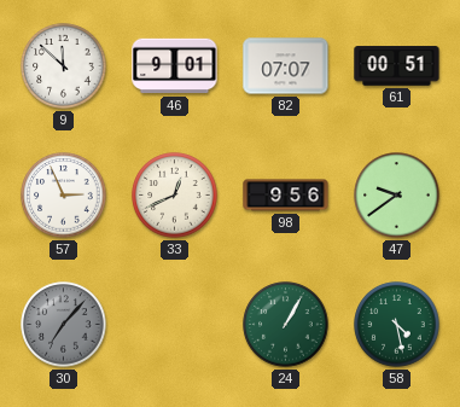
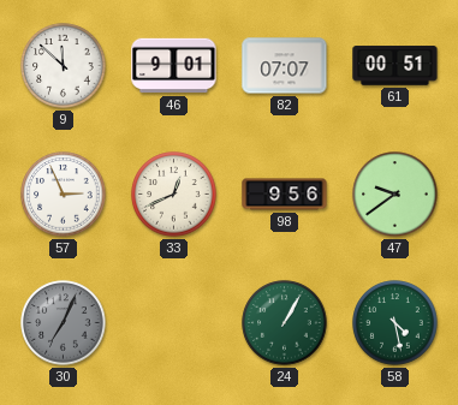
30: 7:07 -> 7:04 (64, 323)
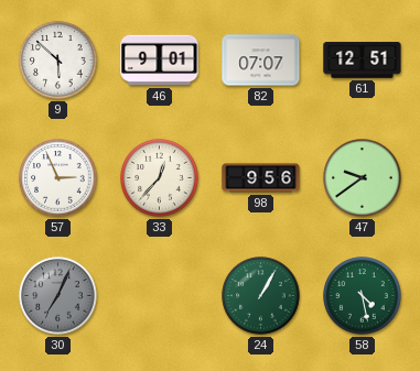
9: 11:52 -> 5:52 (58, 61)
61: 00:51 -> 12:51 (363, 61)
33: 12:41 -> 12:37 (160, 178)
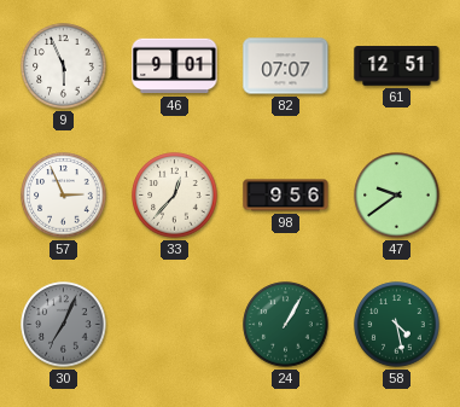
9: 5:52 -> 5:56 (64, 66)
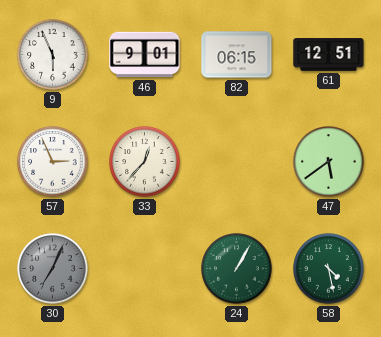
82: 07:07 -> 06:15 (237, 55)
98: 9:56 -> none (286, 196)
47: 9:39 -> 5:39 (329, 162)
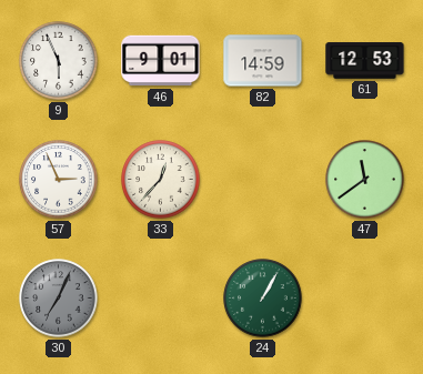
82: 06:15 -> 14:59 (263, 61)
61: 12:51 -> 12:53 (365, 61)
47: 5:39 -> 11:39 (365, 180)
58: 4:28 -> none (329, 269)
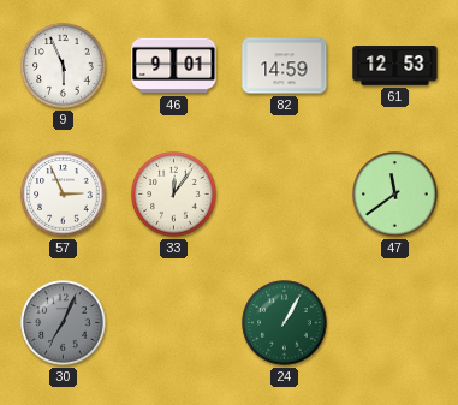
33: 12:37 -> 12:06 (174, 195)
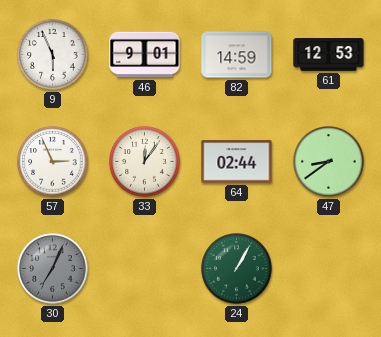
64: none -> 02:44 (237, 162)
47: 11:39 -> 8:39 (329, 162)
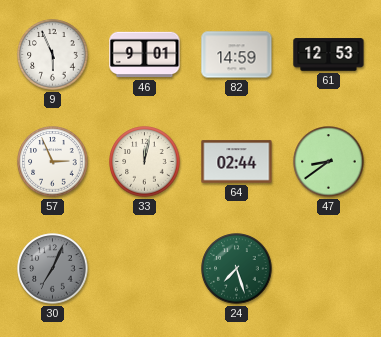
33: 12:06 -> 12:02 (145, 162)
24: 1:05 -> 7:27 (237, 269)
